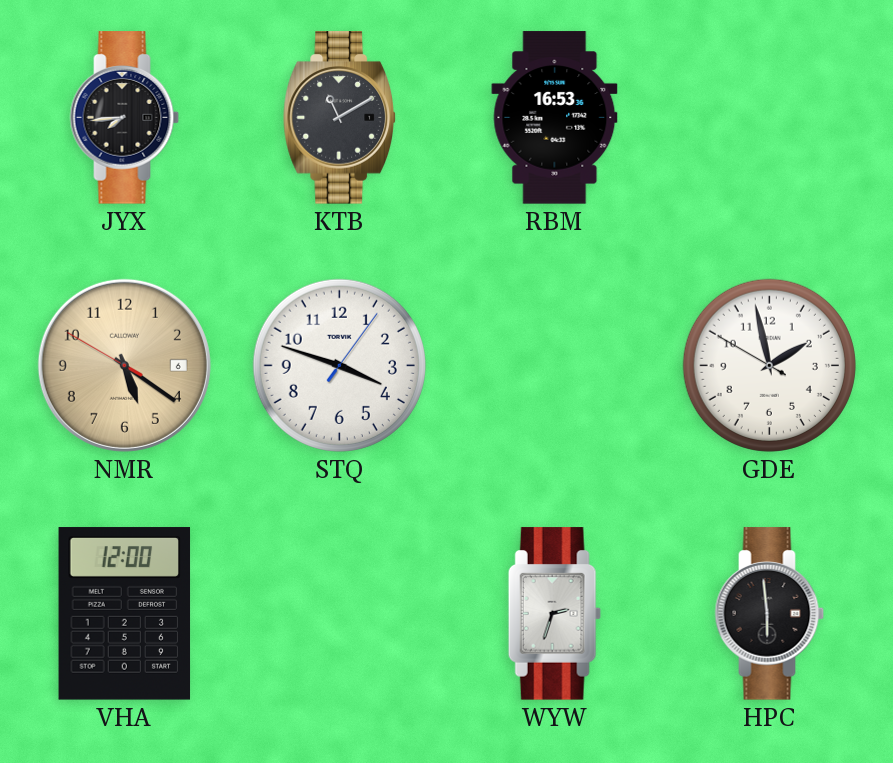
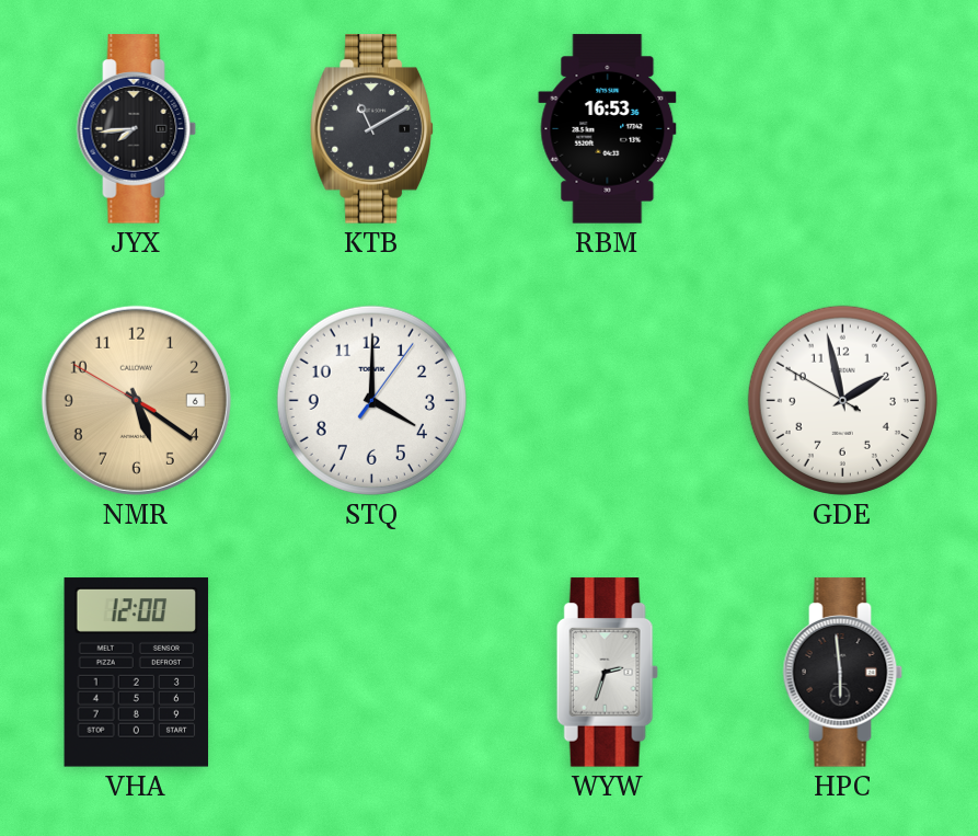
STQ: 3:48 -> 4:00 (371, 400)
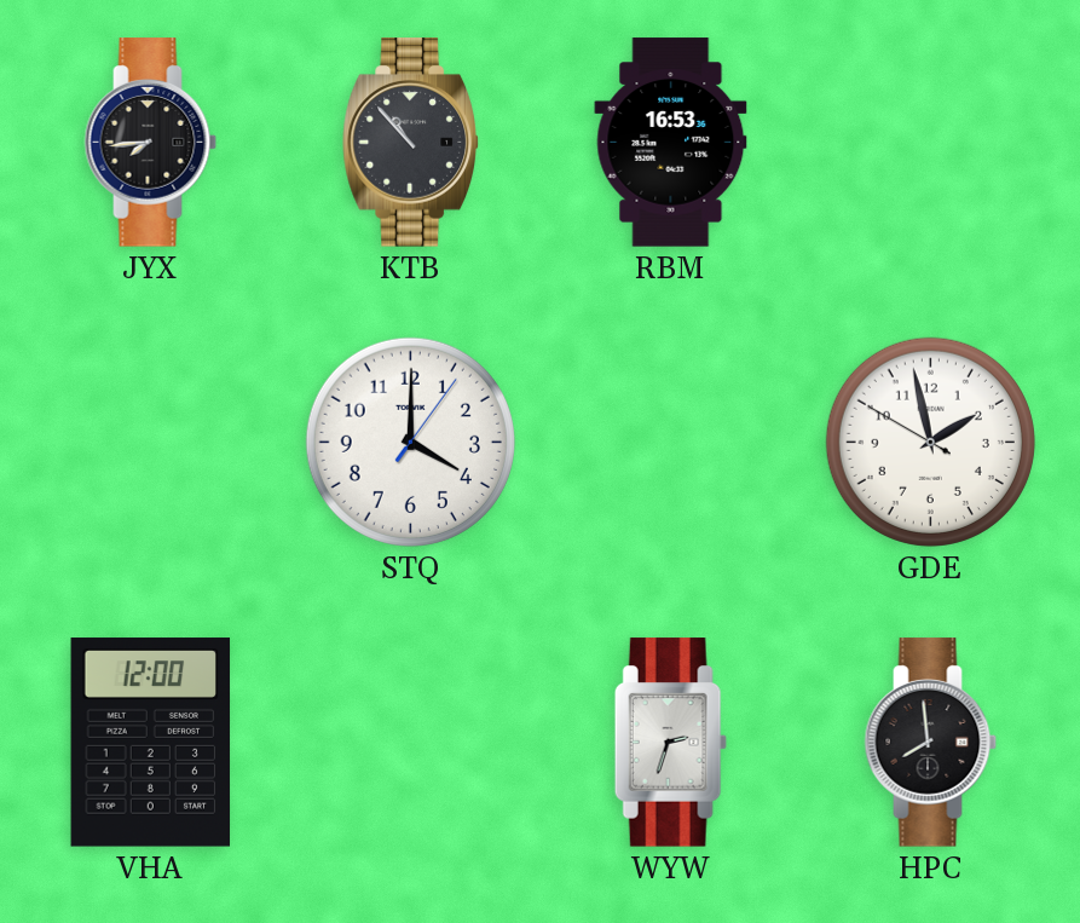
KTB: 11:10 -> 10:53 (410, 143)
NMR: 5:20 -> none (136, 400)
HPC: 5:59 -> 7:59 (931, 743)
